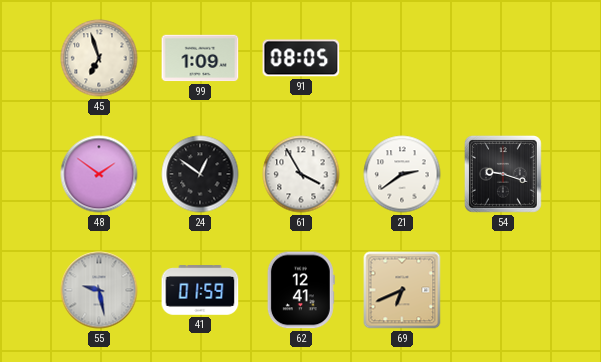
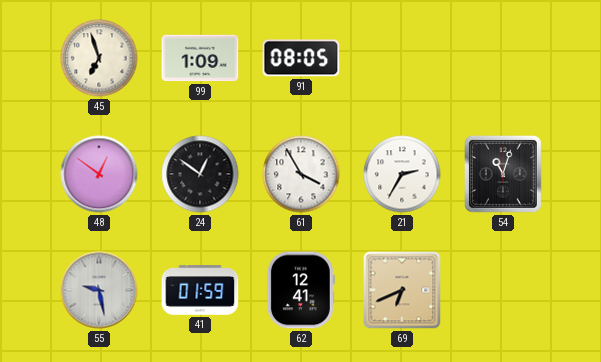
48: 1:51 -> 12:51 (99, 174)
21: 2:39 -> 2:35 (402, 174)
54: 9:18 -> 11:03 (504, 175)
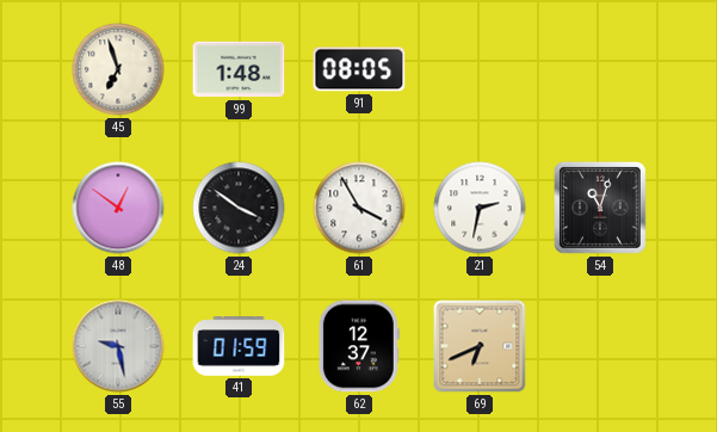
99: 1:09 -> 1:48 (239, 69)
24: 12:51 -> 3:51 (239, 208)
21: 2:35 -> 2:32 (480, 208)
62: 12:41 -> 12:37 (359, 346)
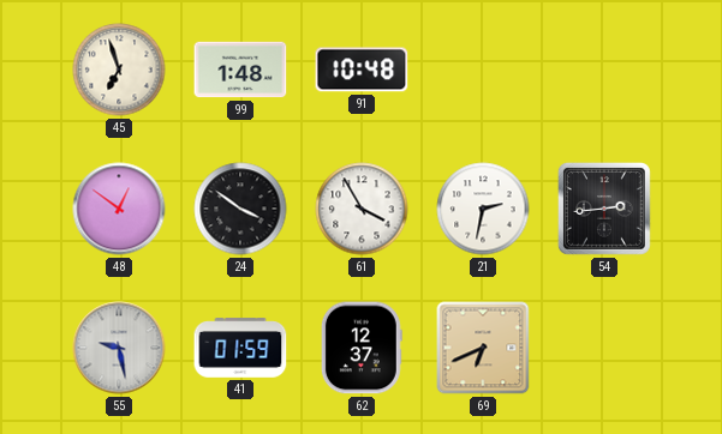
91: 08:05 -> 10:48 (362, 70)
54: 11:03 -> 2:44 (605, 210)
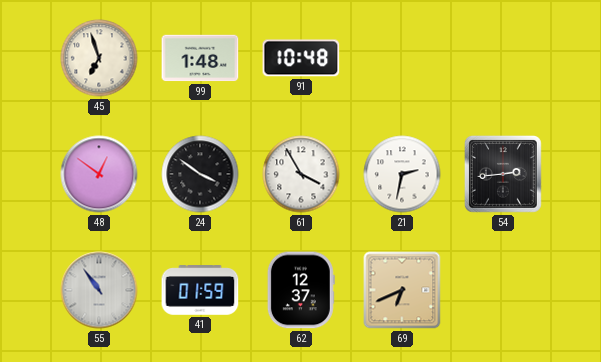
55: 9:28 -> 10:54 (99, 290)
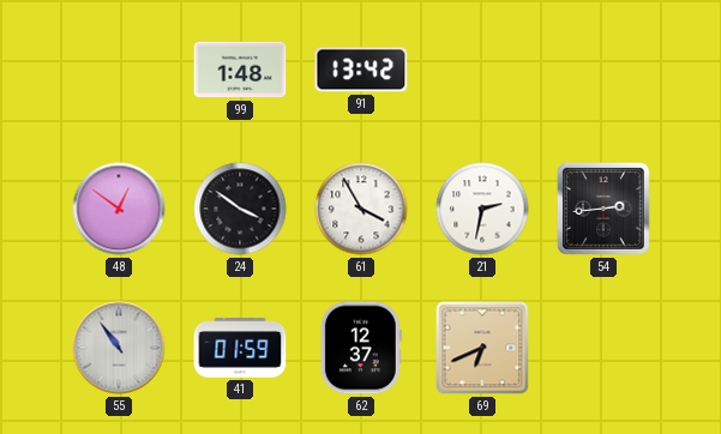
45: 6:57 -> none (99, 58)
91: 10:48 -> 13:42 (361, 70)
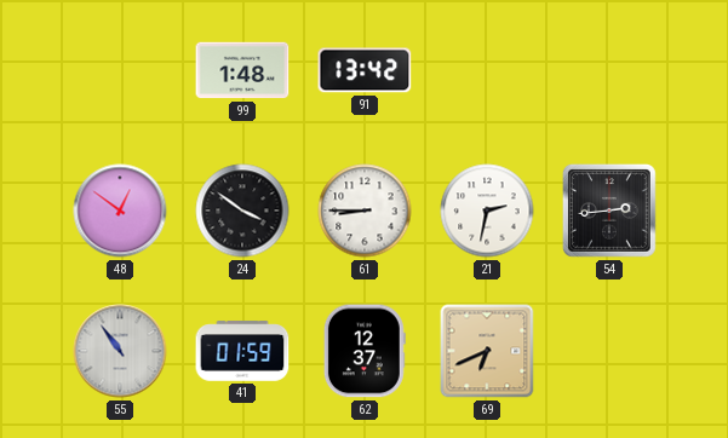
61: 3:55 -> 8:45 (365, 211)
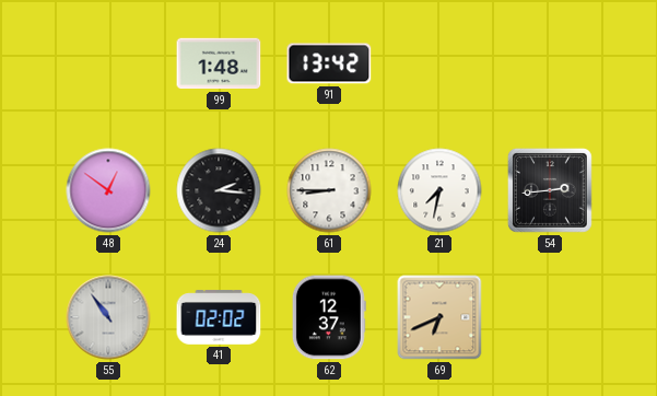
24: 3:51 -> 2:16 (219, 190)
21: 2:32 -> 7:32 (439, 190)
41: 01:59 -> 02:02 (219, 317)
